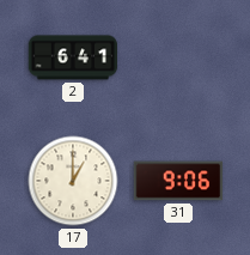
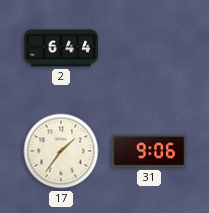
2: 6:41 -> 6:44 (61, 48)
17: 1:00 -> 1:36 (61, 151)
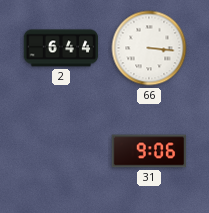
66: none -> 3:16 (149, 48)
17: 1:36 -> none (61, 151)
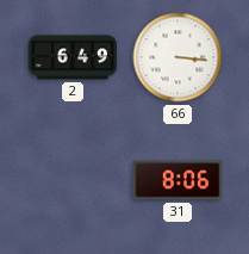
2: 6:44 -> 6:49 (73, 57)
31: 9:06 -> 8:06 (178, 180)
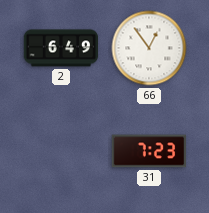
66: 3:16 -> 12:54 (149, 48)
31: 8:06 -> 7:23 (149, 151)
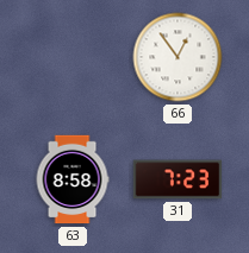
2: 6:49 -> none (61, 48)
63: none -> 8:58 (73, 179)
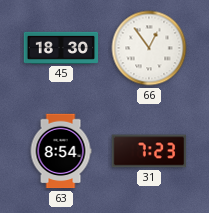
45: none -> 18:30 (61, 48)
63: 8:58 -> 8:54 (61, 151)
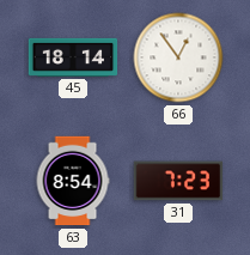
45: 18:30 -> 18:14 (73, 57)
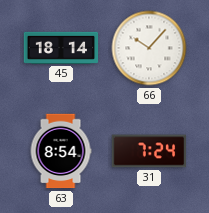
66: 12:54 -> 10:07 (149, 48)
31: 7:23 -> 7:24 (149, 151)
